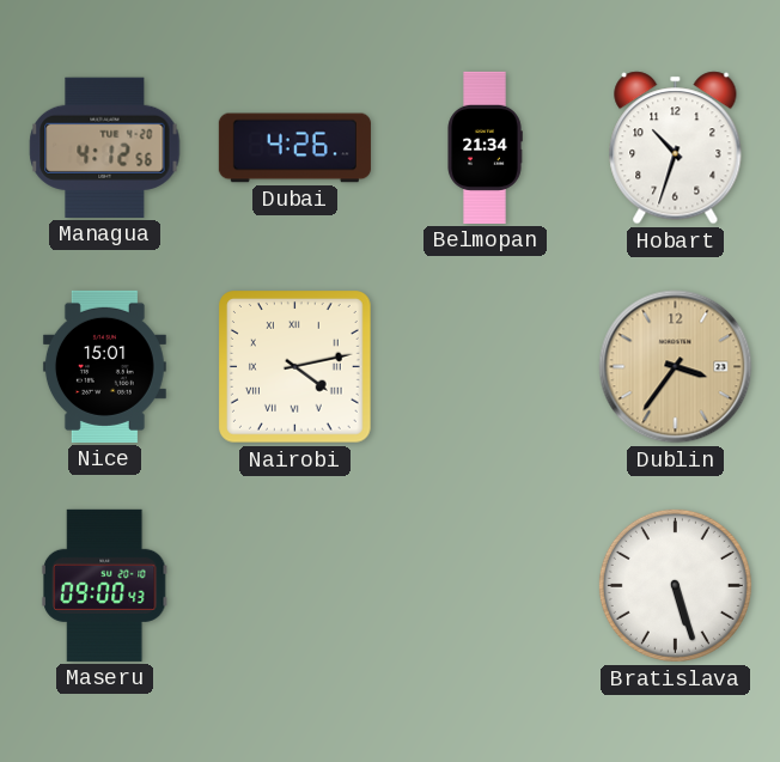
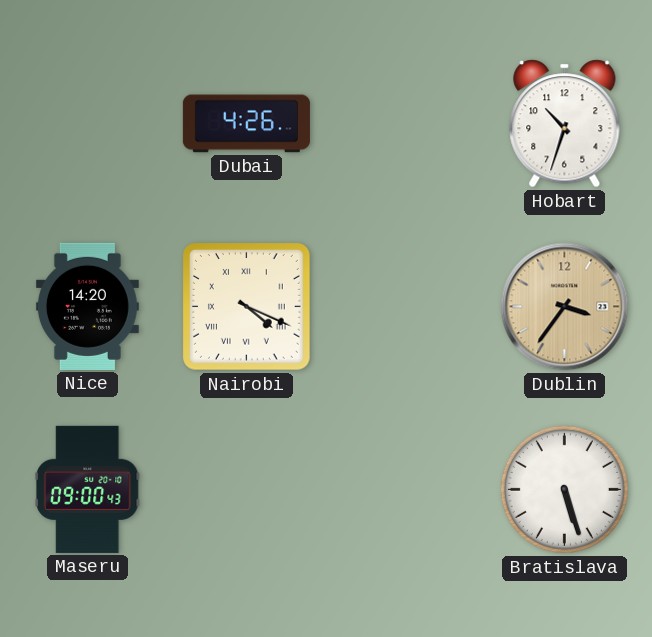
Managua: 4:12 -> none (105, 147)
Belmopan: 21:34 -> none (485, 147)
Nice: 15:01 -> 14:20 (87, 306)
Nairobi: 4:13 -> 4:19 (247, 307)
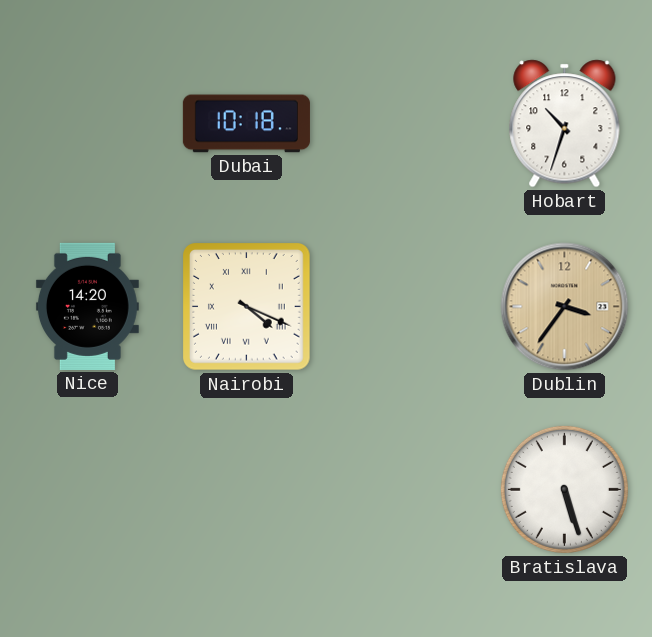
Dubai: 4:26 -> 10:18 (246, 124)
Maseru: 09:00 -> none (87, 489)
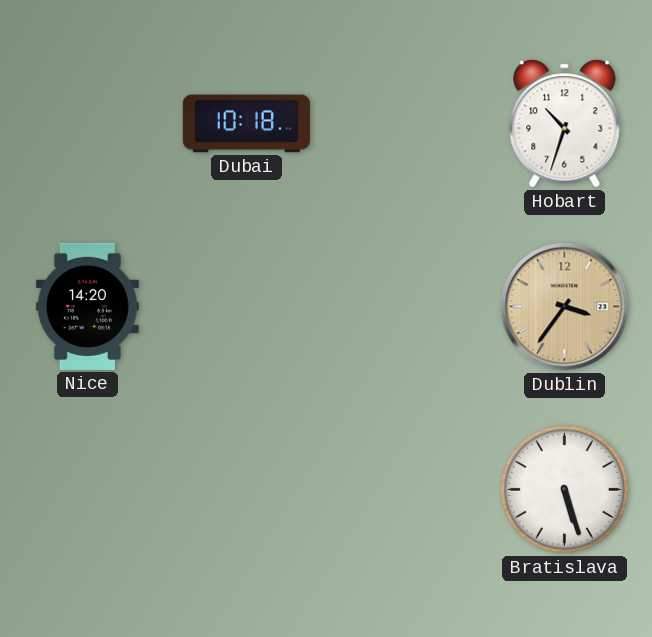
Nairobi: 4:19 -> none (247, 307)
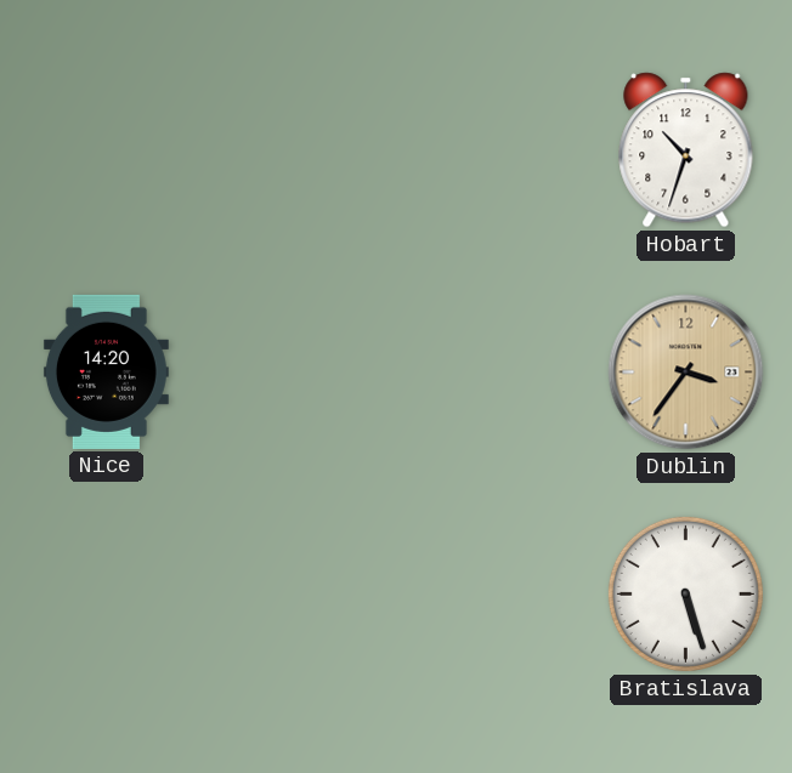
Dubai: 10:18 -> none (246, 124)
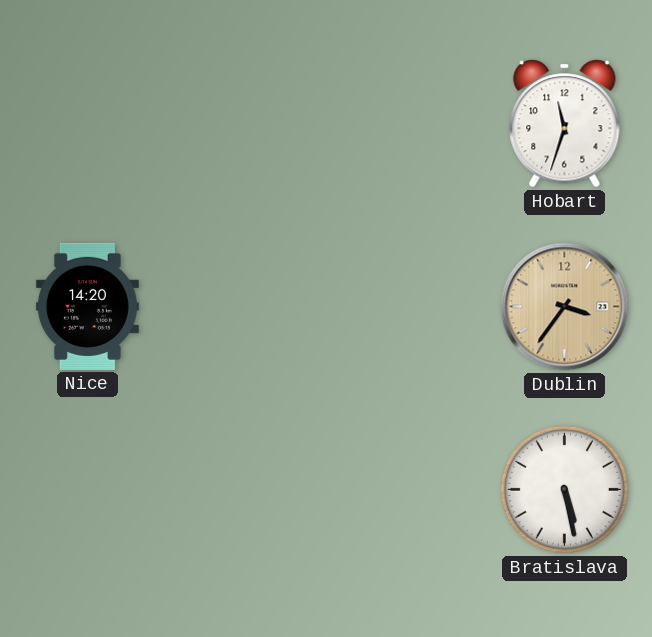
Hobart: 10:33 -> 11:33 (565, 124)
Bratislava: 5:27 -> 5:28 (564, 489)
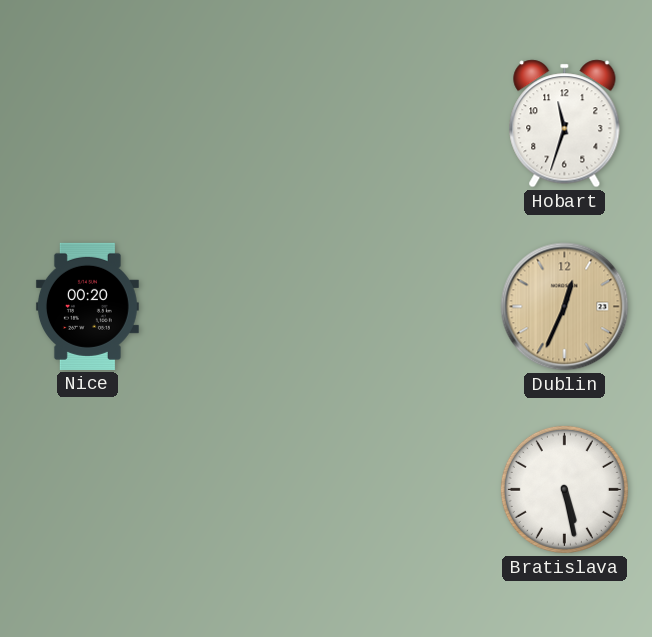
Nice: 14:20 -> 00:20 (87, 306)
Dublin: 3:36 -> 12:34 (565, 307)
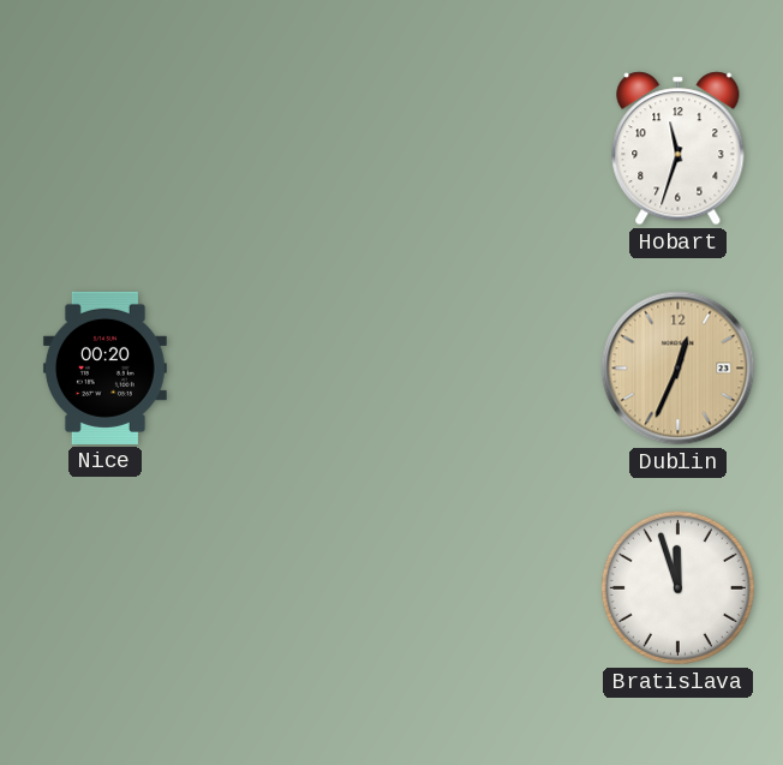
Bratislava: 5:28 -> 11:57 (677, 587)
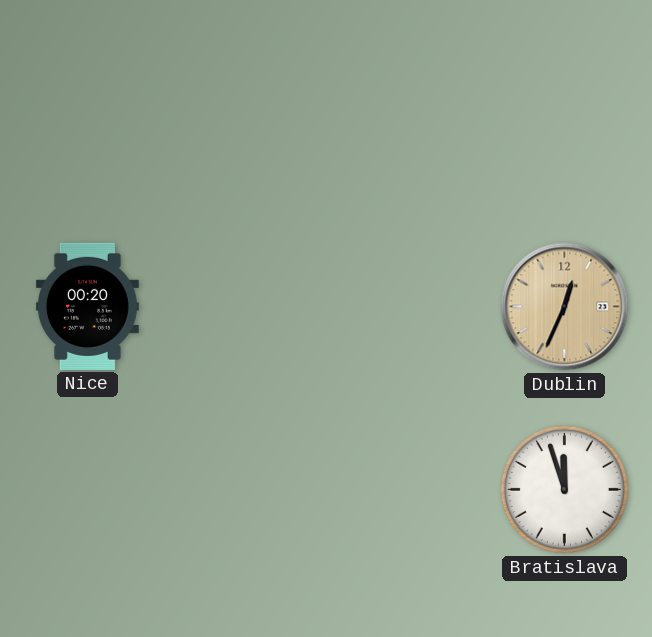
Hobart: 11:33 -> none (679, 149)
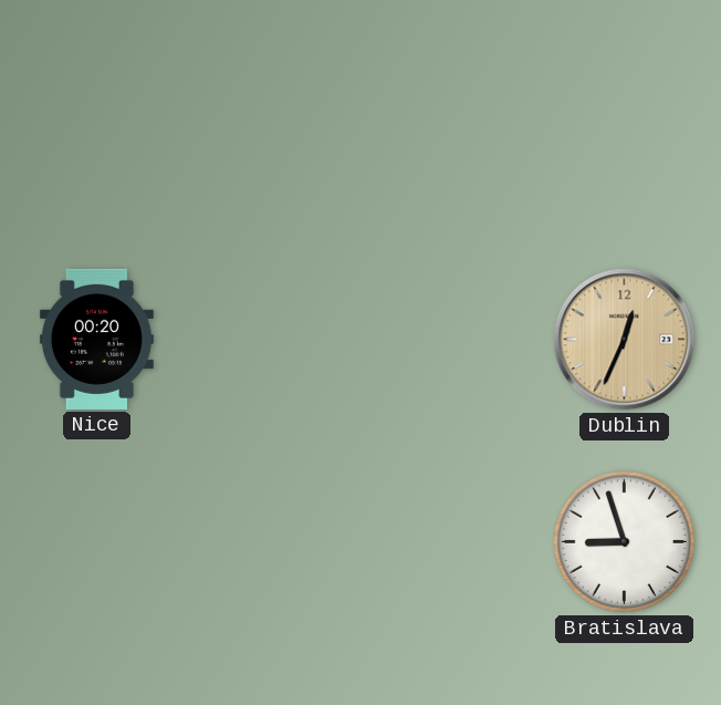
Bratislava: 11:57 -> 8:57 (624, 541)
